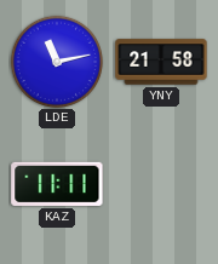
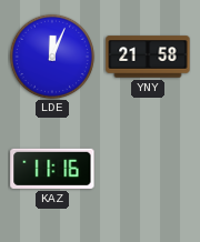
LDE: 11:13 -> 12:04 (52, 57)
KAZ: 11:11 -> 11:16 (52, 169)
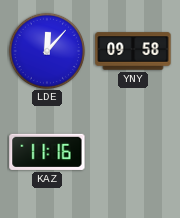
LDE: 12:04 -> 12:07 (47, 51)
YNY: 21:58 -> 09:58 (133, 51)
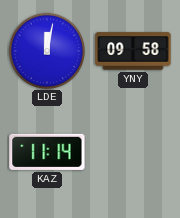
LDE: 12:07 -> 12:02 (47, 51)
KAZ: 11:16 -> 11:14 (47, 152)
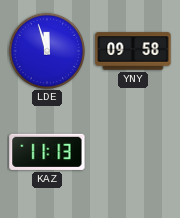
LDE: 12:02 -> 11:57 (47, 51)
KAZ: 11:14 -> 11:13 (47, 152)
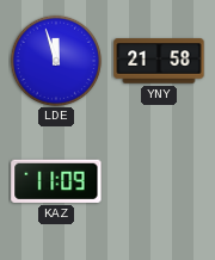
YNY: 09:58 -> 21:58 (159, 61)
KAZ: 11:13 -> 11:09 (56, 181)
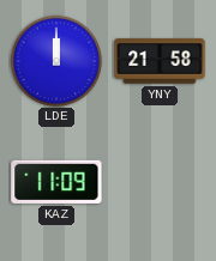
LDE: 11:57 -> 12:00 (56, 61)
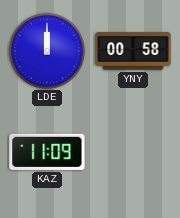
YNY: 21:58 -> 00:58 (133, 51)
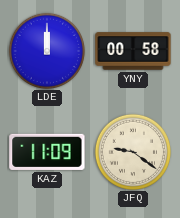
JFQ: none -> 9:21 (133, 152)
